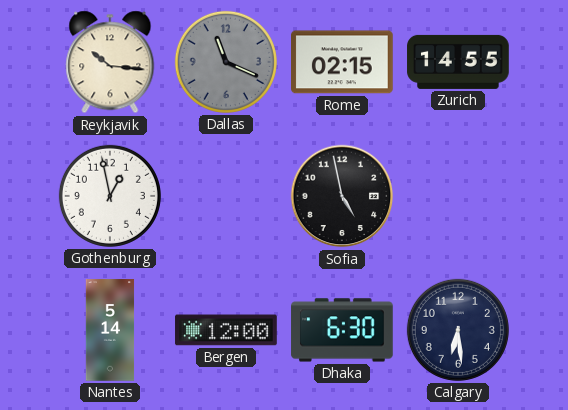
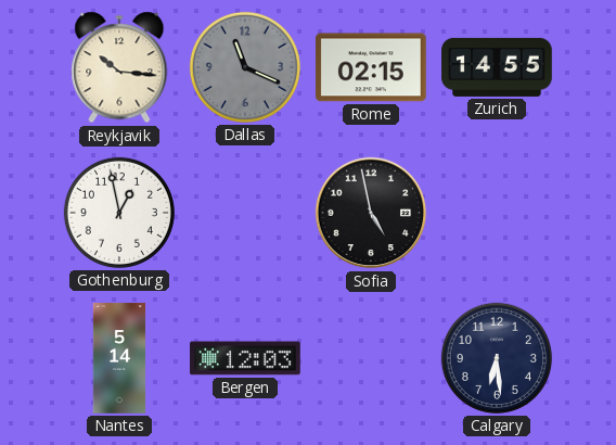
Bergen: 12:00 -> 12:03 (245, 358)
Dhaka: 6:30 -> none (342, 330)
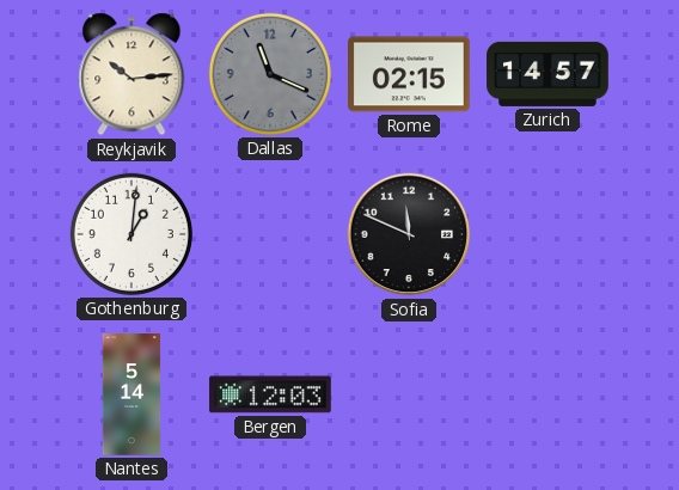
Reykjavik: 10:16 -> 10:14 (131, 74)
Zurich: 14:55 -> 14:57 (548, 74)
Gothenburg: 12:58 -> 1:01 (131, 234)
Sofia: 4:58 -> 11:49 (409, 234)
Calgary: 6:29 -> none (497, 358)
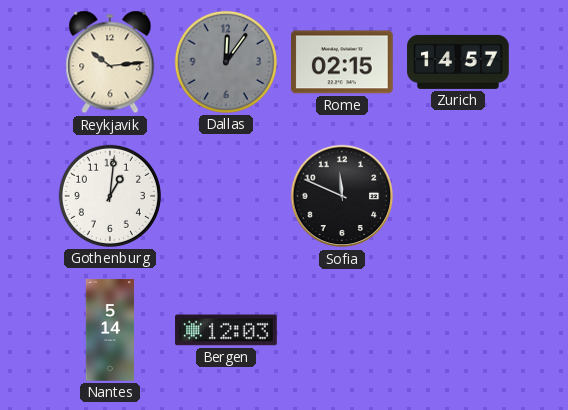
Dallas: 11:19 -> 12:06 (226, 62)
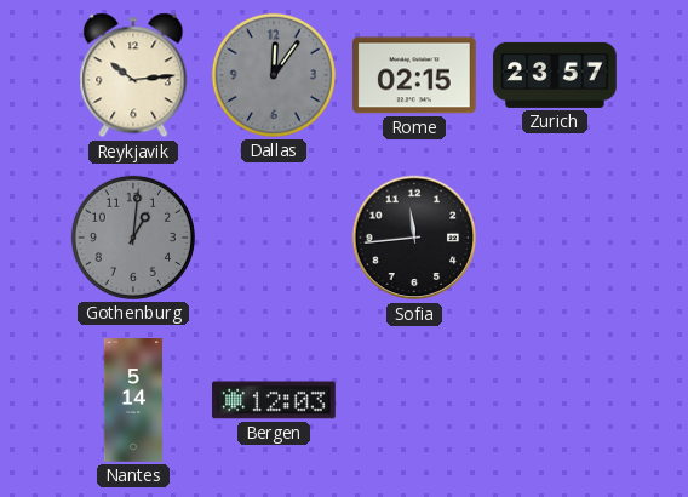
Zurich: 14:57 -> 23:57 (555, 75)
Gothenburg dial: white -> grey (133, 238)
Sofia: 11:49 -> 11:44 (414, 238)
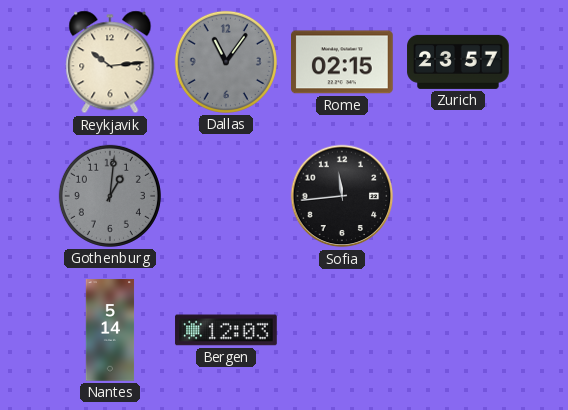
Dallas: 12:06 -> 11:06 (226, 62)
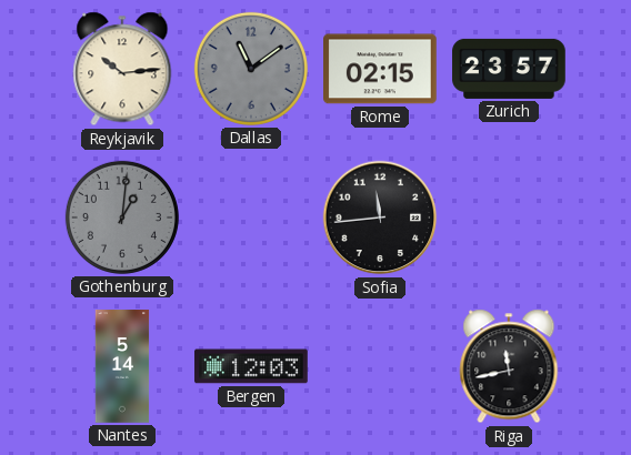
Dallas: 11:06 -> 11:09 (251, 69)
Riga: none -> 11:43 (509, 366)
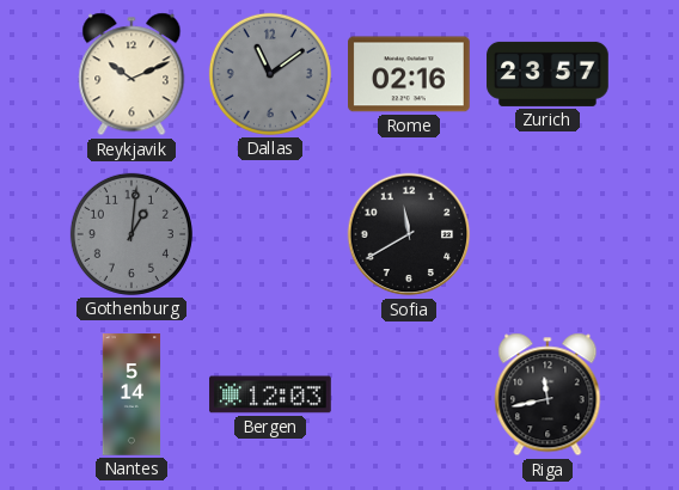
Reykjavik: 10:14 -> 10:11 (131, 74)
Rome: 02:15 -> 02:16 (410, 74)
Sofia: 11:44 -> 11:40 (409, 234)
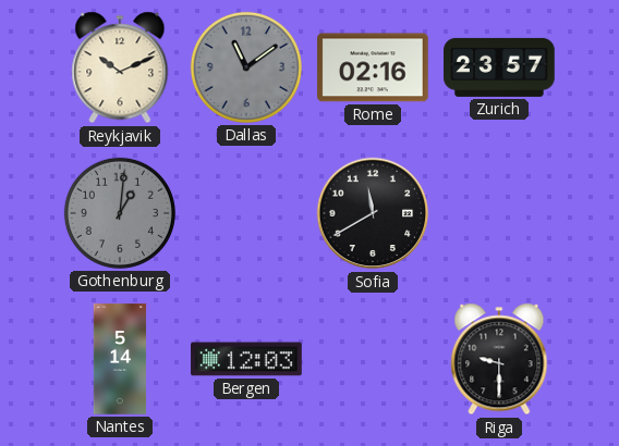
Riga: 11:43 -> 9:30 (499, 359)
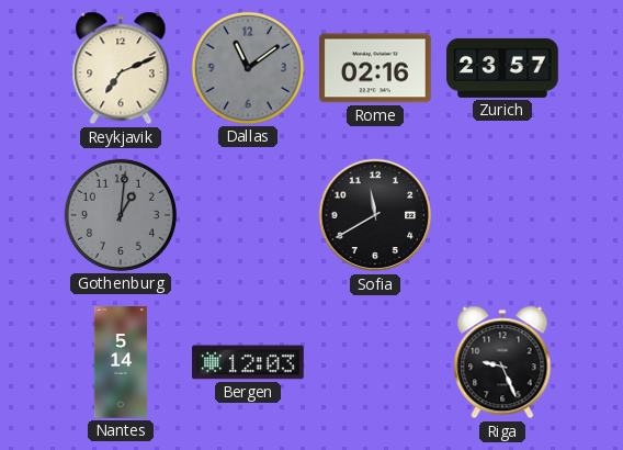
Reykjavik: 10:11 -> 7:11 (121, 68)
Riga: 9:30 -> 9:26 (502, 362)
